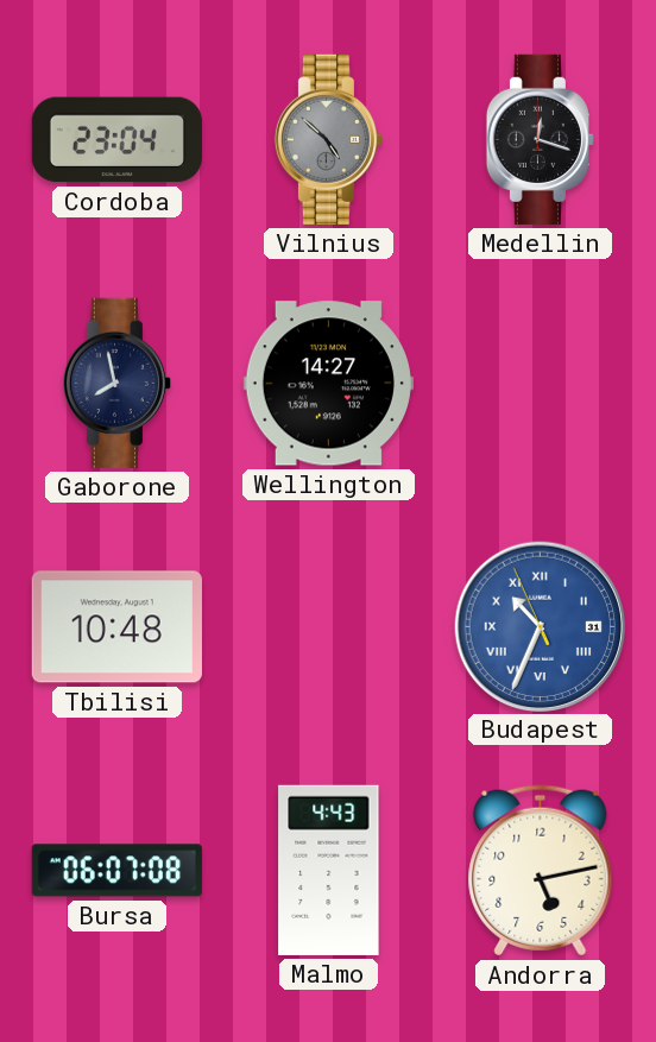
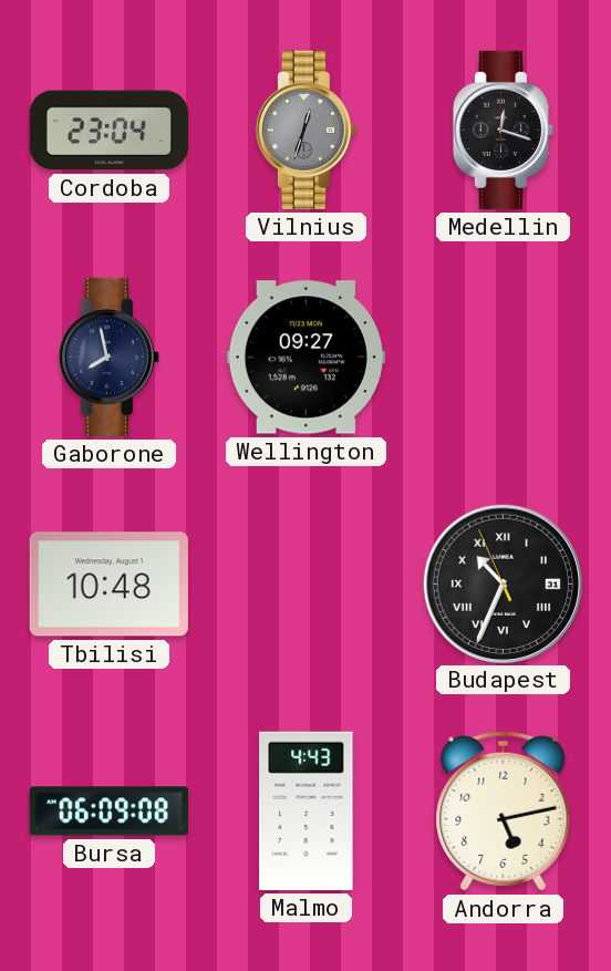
Vilnius: 4:52 -> 12:33 (305, 130)
Wellington: 14:27 -> 09:27 (305, 358)
Budapest dial: blue -> black (503, 583)
Bursa: 06:07 -> 06:09 (108, 812)
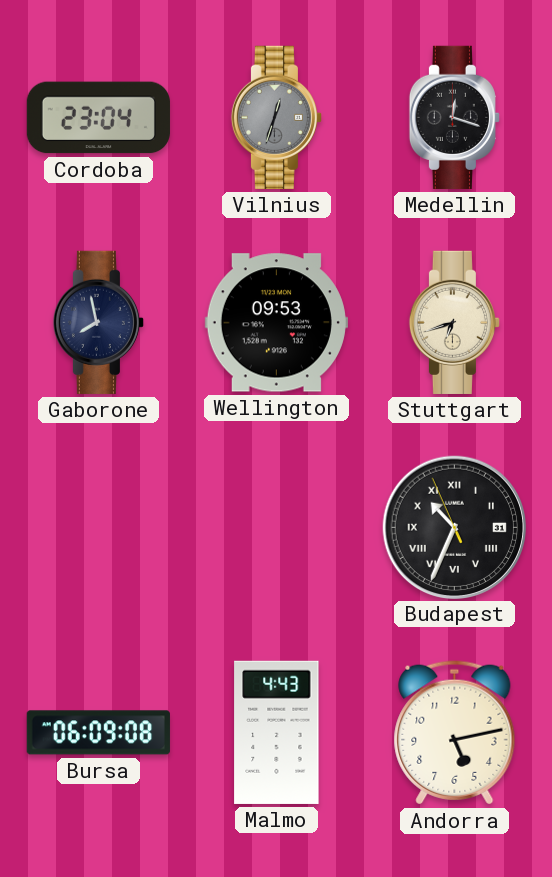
Wellington: 09:27 -> 09:53 (276, 323)
Stuttgart: none -> 6:42 (454, 322)
Tbilisi: 10:48 -> none (108, 585)
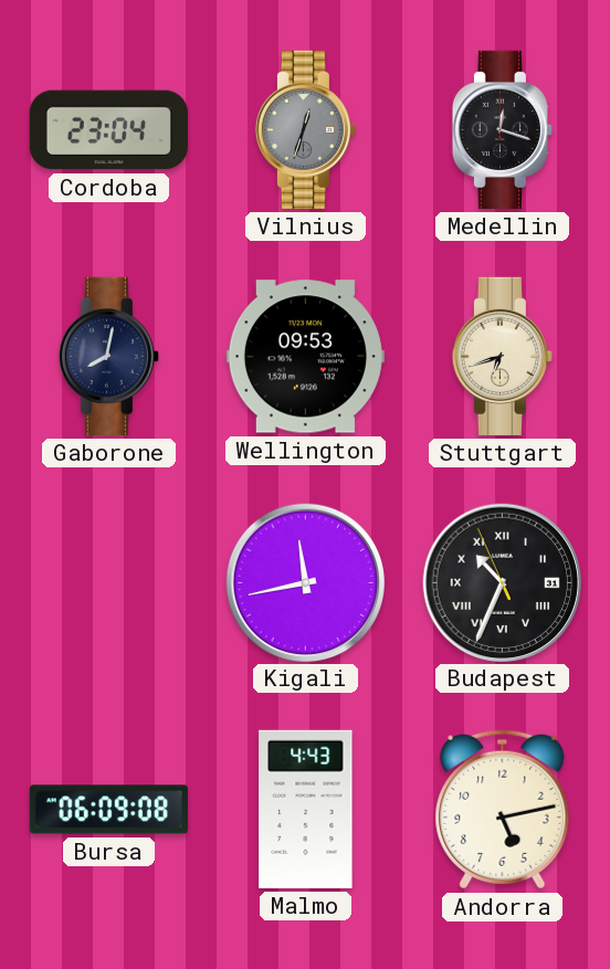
Gaborone: 7:58 -> 8:02 (108, 356)
Kigali: none -> 11:43 (305, 582)
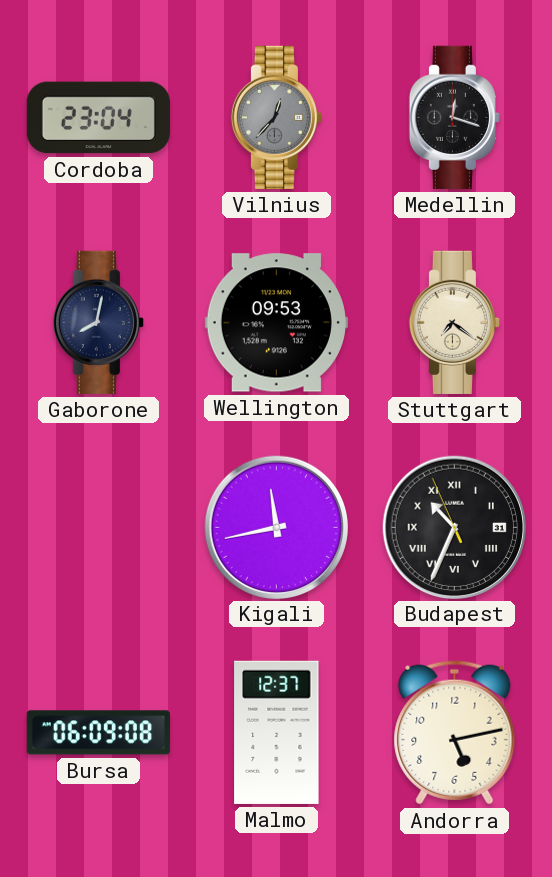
Vilnius: 12:33 -> 12:37 (276, 117)
Stuttgart: 6:42 -> 7:21 (454, 322)
Malmo: 4:43 -> 12:37 (277, 732)
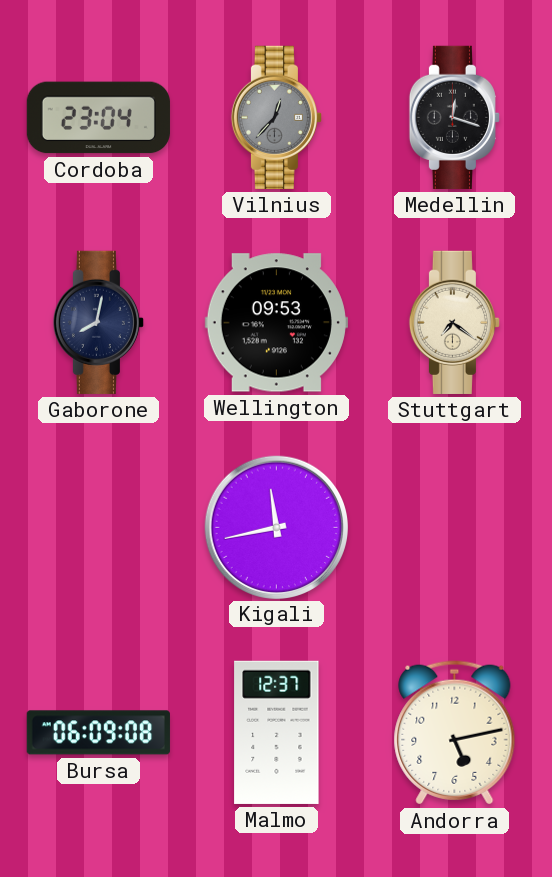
Budapest: 10:33 -> none (454, 527)
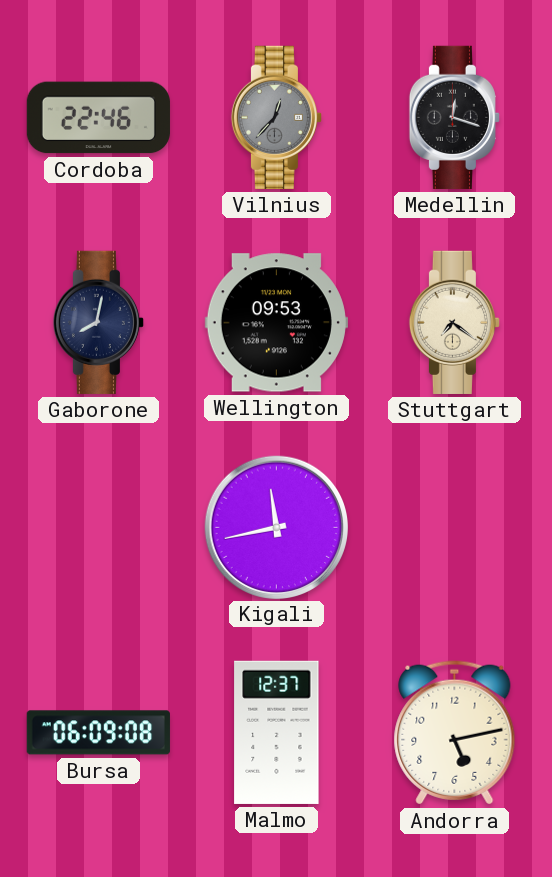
Cordoba: 23:04 -> 22:46 (98, 118)
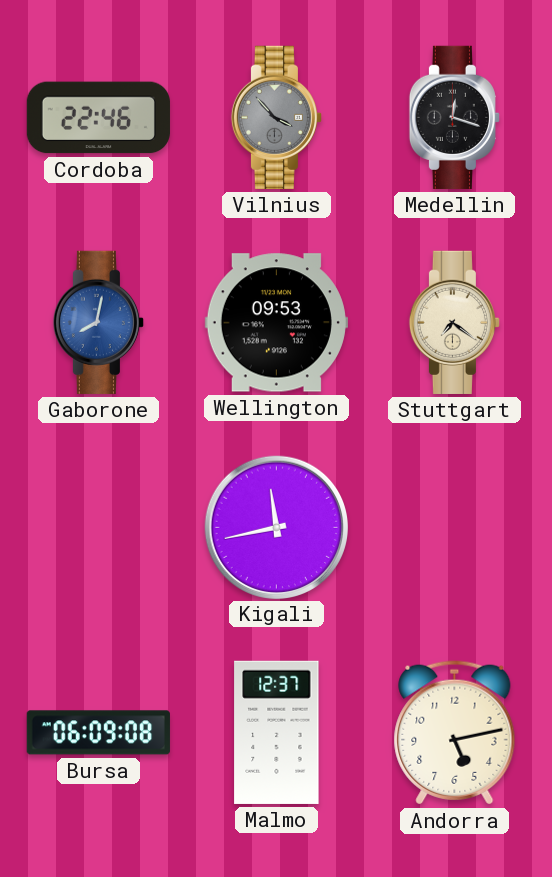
Vilnius: 12:37 -> 3:53 (276, 117)
Gaborone dial: navy -> blue (98, 322)
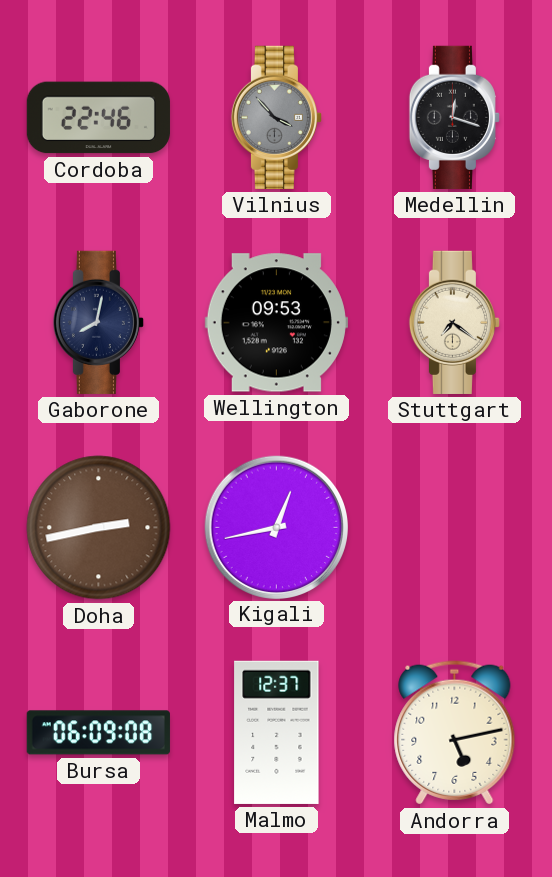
Gaborone dial: blue -> navy (98, 322)
Doha: none -> 2:43 (99, 528)
Kigali: 11:43 -> 12:43 (276, 527)
